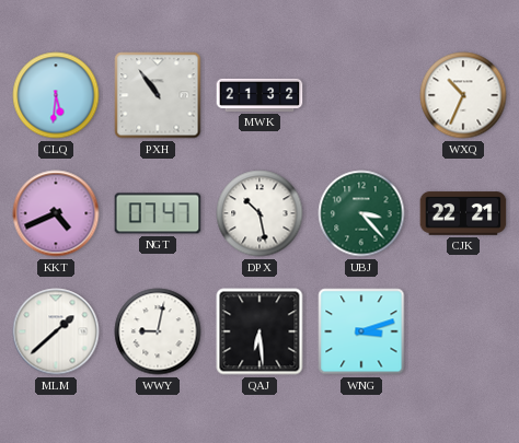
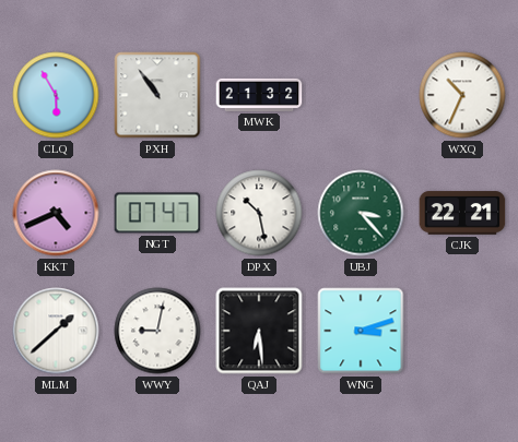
CLQ: 5:31 -> 5:55 (56, 95)
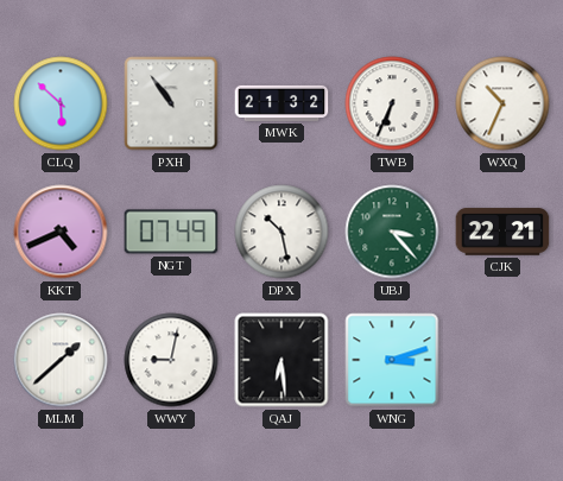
CLQ: 5:55 -> 5:52 (61, 103)
TWB: none -> 6:34 (392, 103)
NGT: 07:47 -> 07:49 (171, 232)
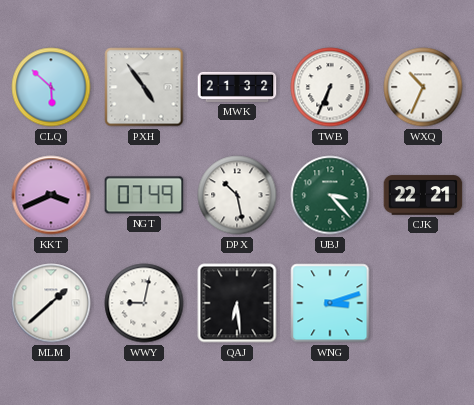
PXH: 10:54 -> 4:54 (144, 87)
KKT: 4:41 -> 3:41 (51, 195)
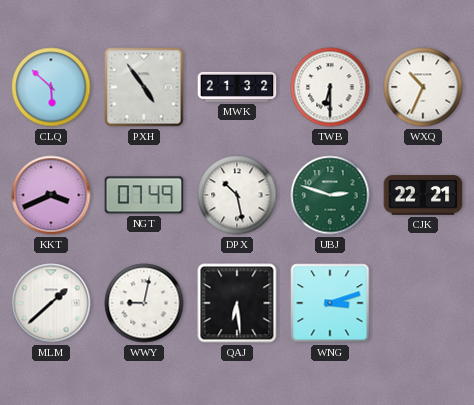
TWB: 6:34 -> 6:30 (330, 87)
UBJ: 3:23 -> 2:48 (330, 195)
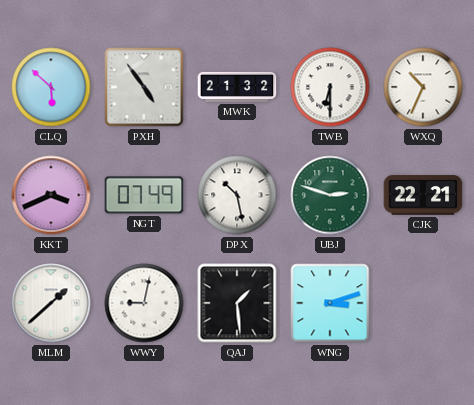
QAJ: 6:29 -> 1:29 (237, 303)
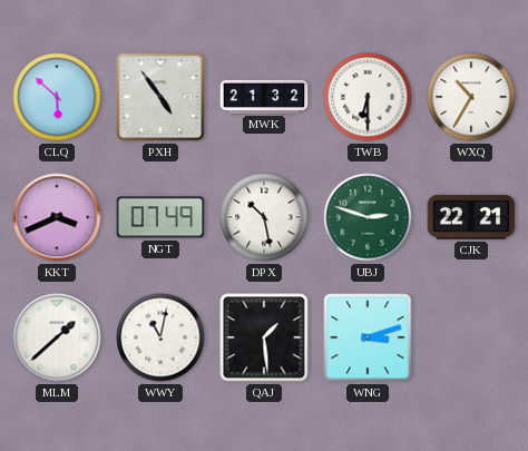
WXQ: 10:34 -> 10:35 (471, 97)
WWY: 9:02 -> 11:02 (160, 337)
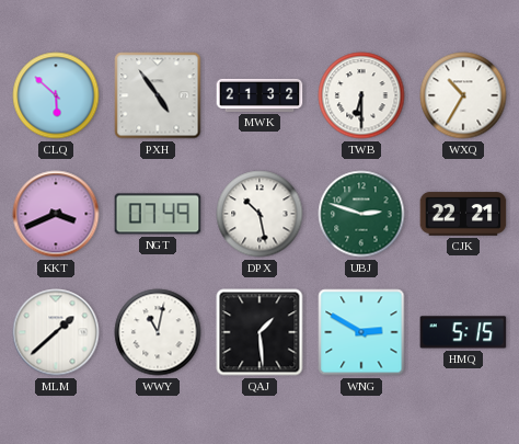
WNG: 3:12 -> 2:50 (361, 332)
HMQ: none -> 5:15 (463, 332)
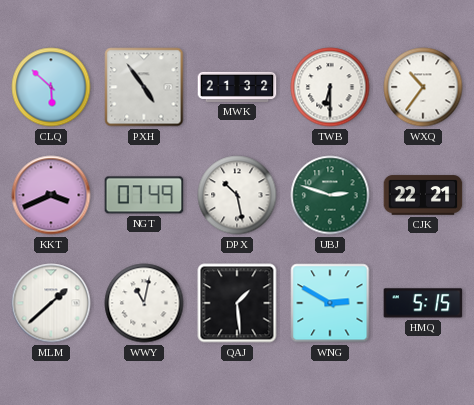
WXQ: 10:35 -> 10:36 (423, 87)
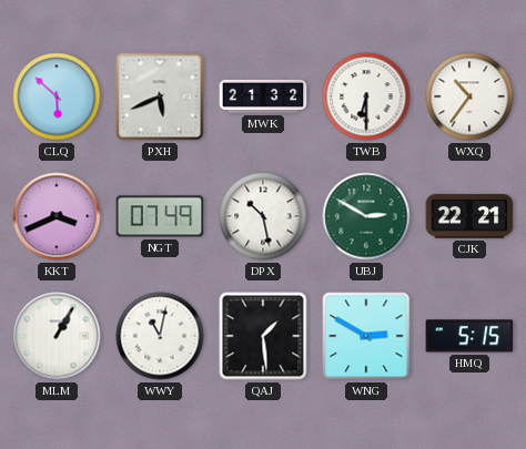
PXH: 4:54 -> 5:41 (160, 96)
UBJ: 2:48 -> 2:50 (366, 216)
MLM: 1:38 -> 1:05 (57, 336)
